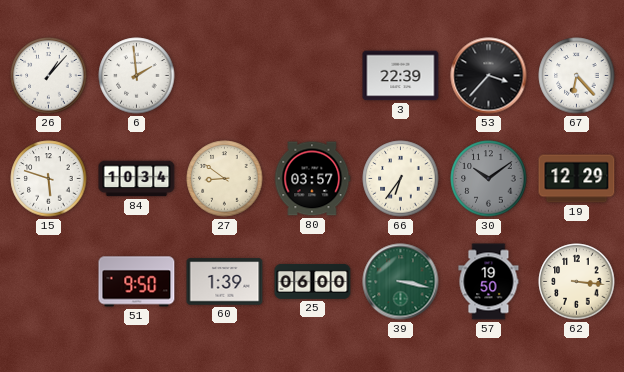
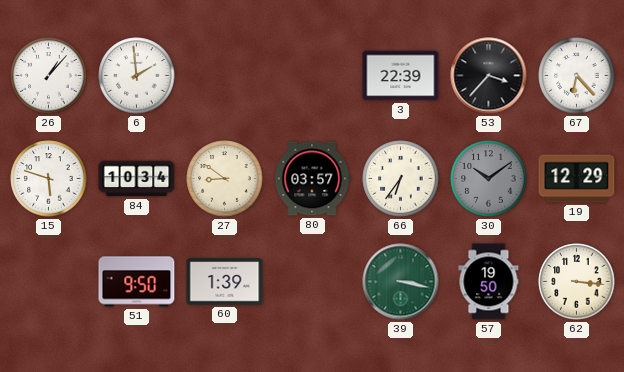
25: 06:00 -> none (313, 281)
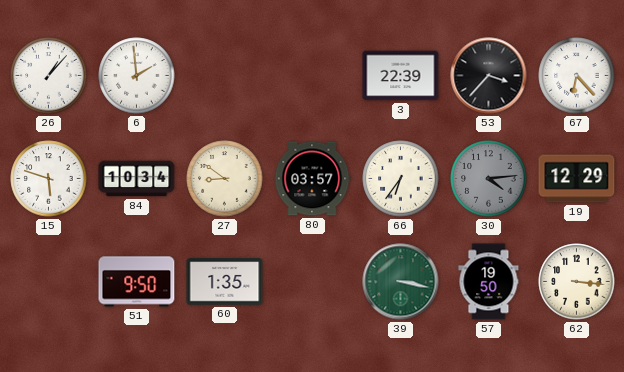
30: 10:09 -> 4:14 (489, 179)
60: 1:39 -> 1:35 (225, 282)
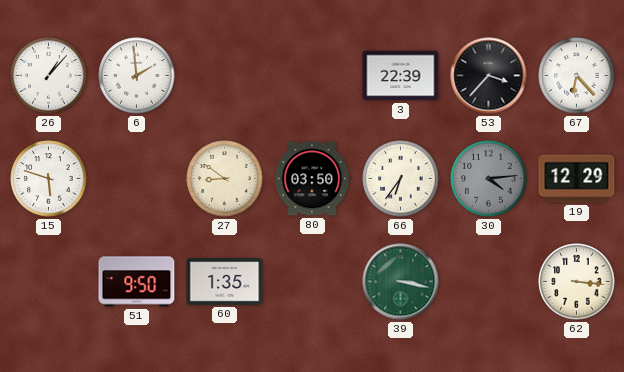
84: 10:34 -> none (137, 179)
80: 03:57 -> 03:50 (312, 179)
57: 19:50 -> none (489, 282)
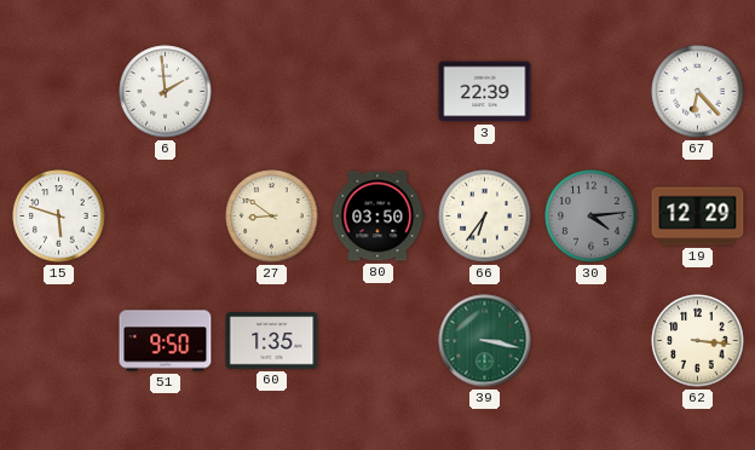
26: 1:07 -> none (49, 76)
53: 3:37 -> none (489, 76)
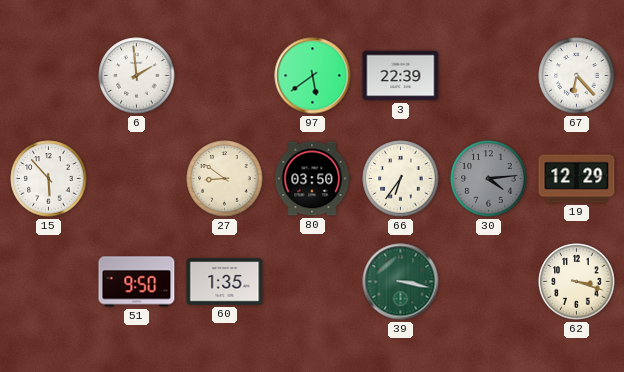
97: none -> 5:39 (313, 76)
15: 5:48 -> 5:53 (49, 179)
62: 3:16 -> 3:18 (577, 282)
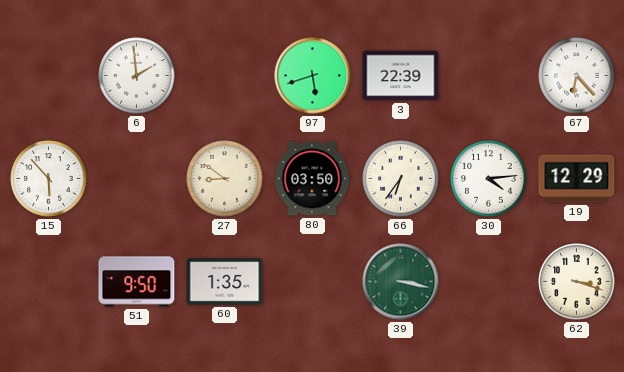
97: 5:39 -> 5:42 (313, 76)
30 dial: grey -> white (489, 179)
